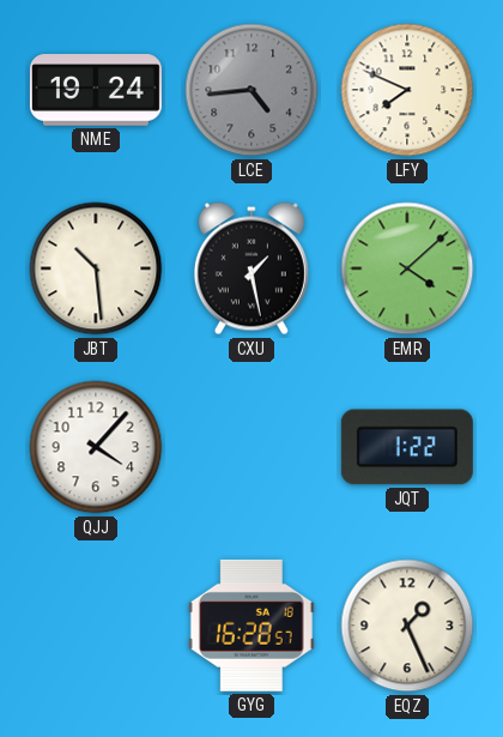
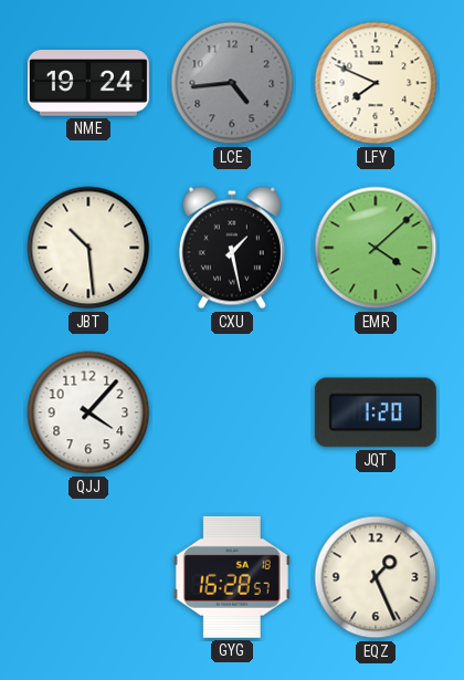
JQT: 1:22 -> 1:20 (376, 412)
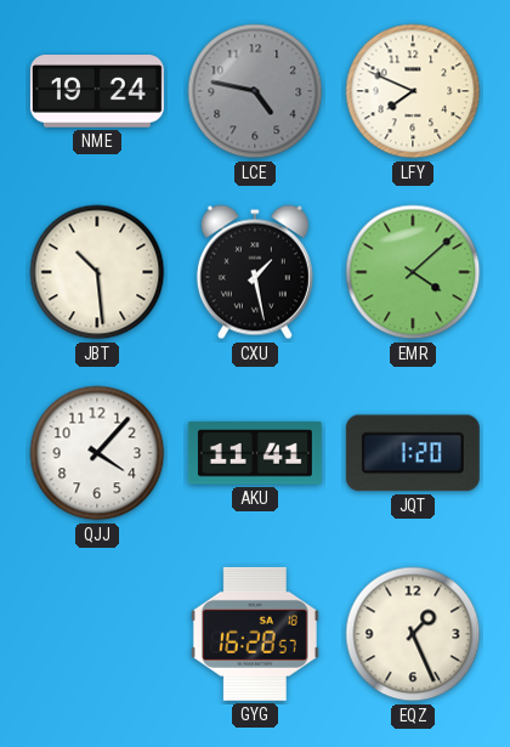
LCE: 4:44 -> 4:47 (255, 91)
AKU: none -> 11:41 (255, 453)
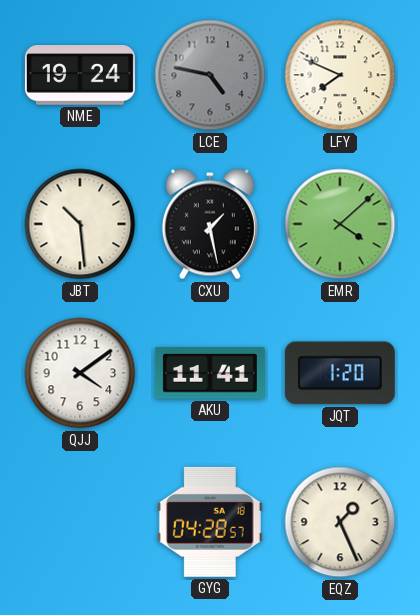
QJJ: 4:07 -> 4:09 (80, 373)
GYG: 16:28 -> 04:28 (210, 522)
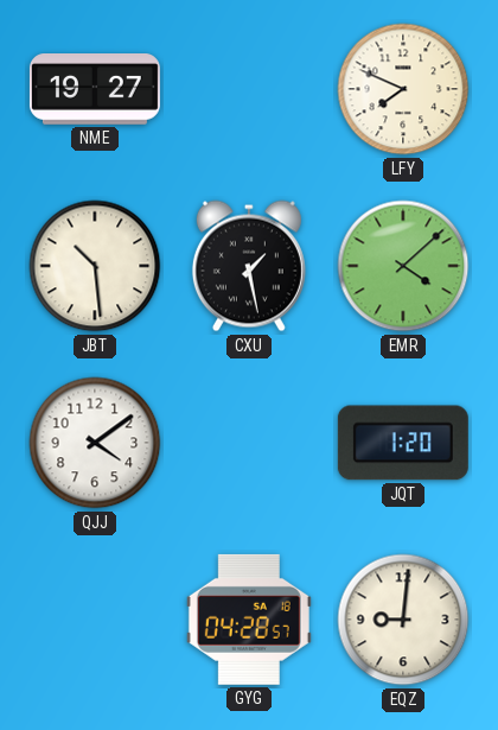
NME: 19:24 -> 19:27 (95, 89)
LCE: 4:47 -> none (210, 75)
AKU: 11:41 -> none (210, 373)
EQZ: 1:26 -> 9:01 (403, 620)
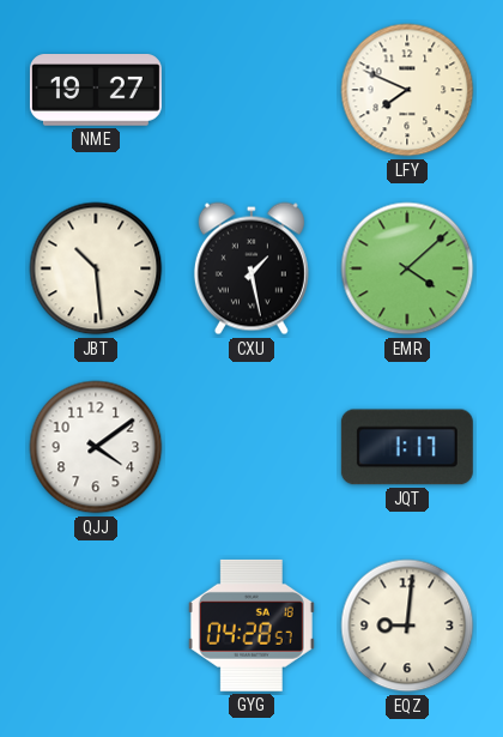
JQT: 1:20 -> 1:17 (407, 447)
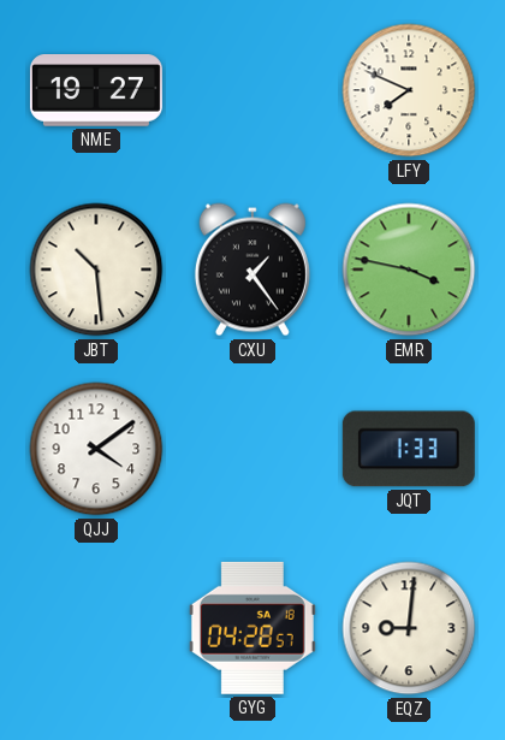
CXU: 1:28 -> 1:24 (252, 270)
EMR: 4:08 -> 3:47 (409, 270)
JQT: 1:17 -> 1:33 (409, 449)
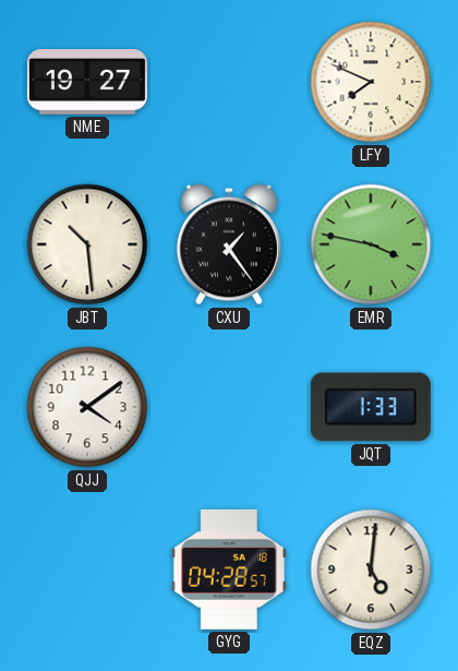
EQZ: 9:01 -> 5:01 (371, 570)
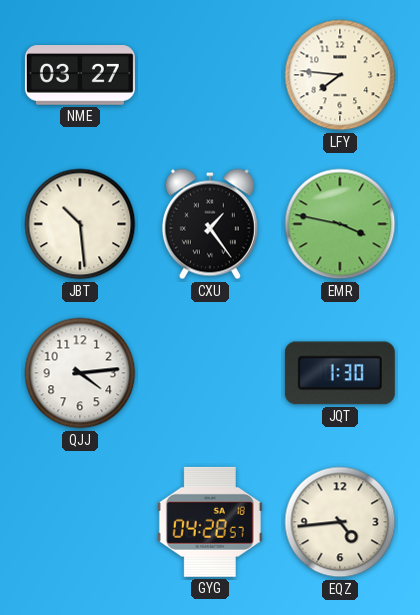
NME: 19:27 -> 03:27 (80, 75)
LFY: 7:49 -> 7:46 (340, 75)
QJJ: 4:09 -> 4:14 (80, 373)
JQT: 1:33 -> 1:30 (340, 373)
EQZ: 5:01 -> 4:44 (340, 522)
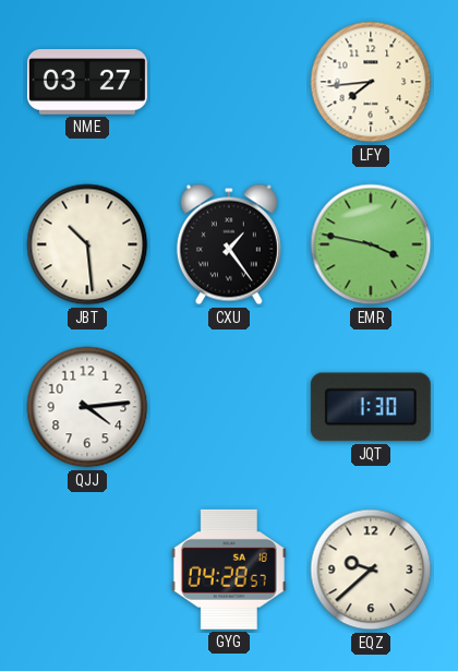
LFY: 7:46 -> 7:44 (371, 82)
EQZ: 4:44 -> 9:38 (371, 570)
